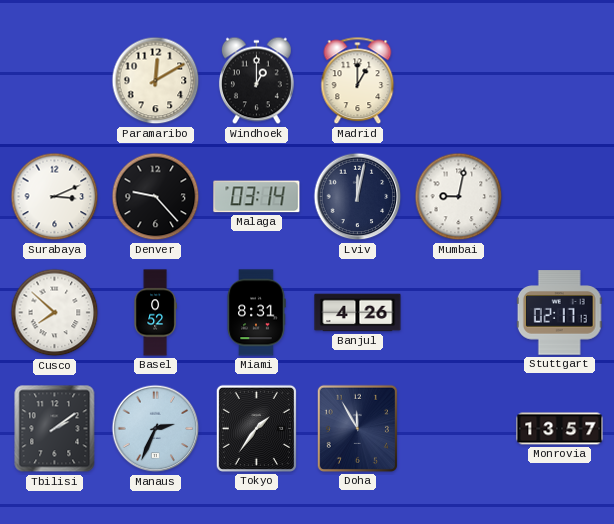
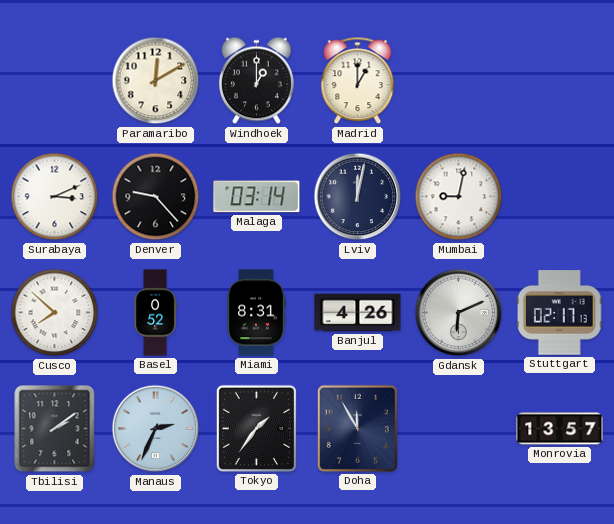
Gdansk: none -> 6:11 (459, 313)
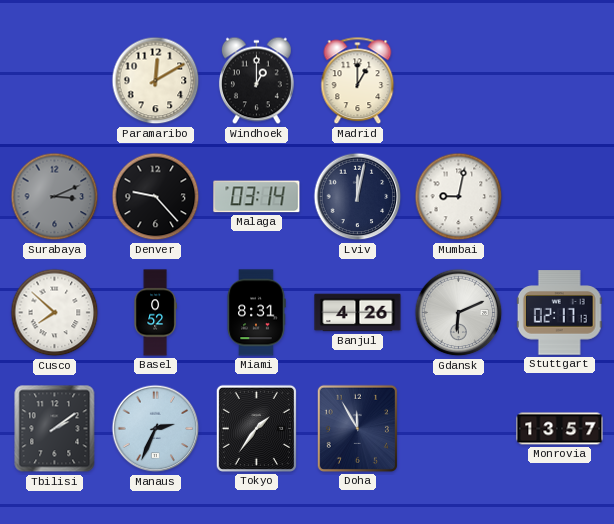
Surabaya dial: white -> grey (55, 197)
